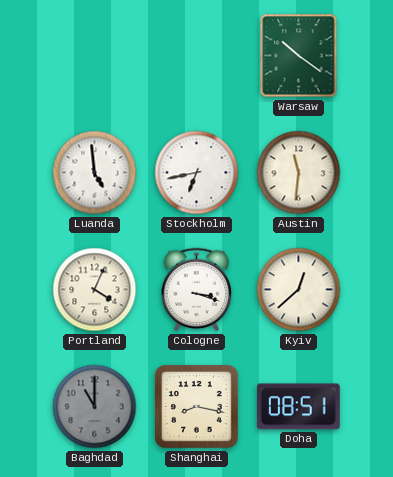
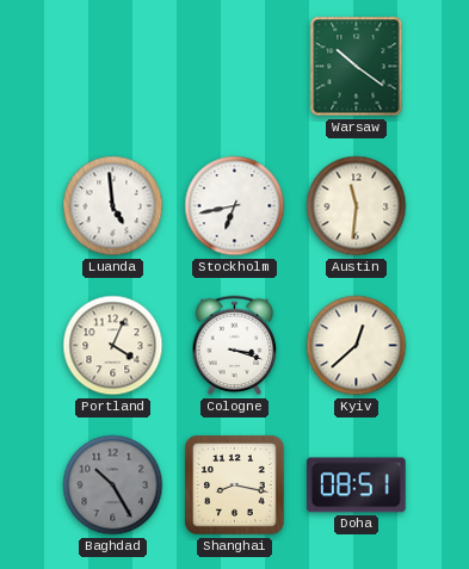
Baghdad: 11:00 -> 10:25 (113, 485)
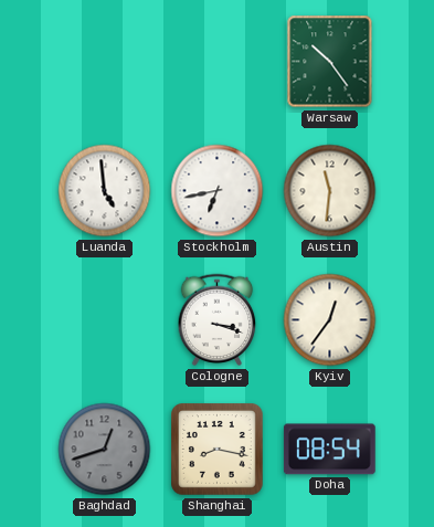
Warsaw: 10:21 -> 10:24 (330, 62)
Portland: 4:04 -> none (113, 346)
Kyiv: 12:38 -> 12:36 (330, 320)
Baghdad: 10:25 -> 12:42 (105, 450)
Doha: 08:51 -> 08:54 (329, 450)
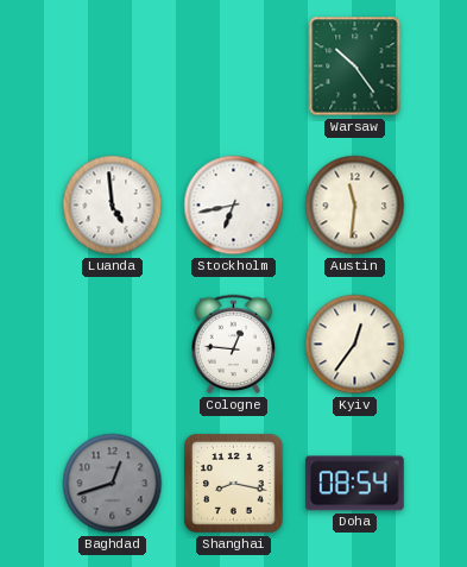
Cologne: 3:18 -> 12:46 (234, 345)
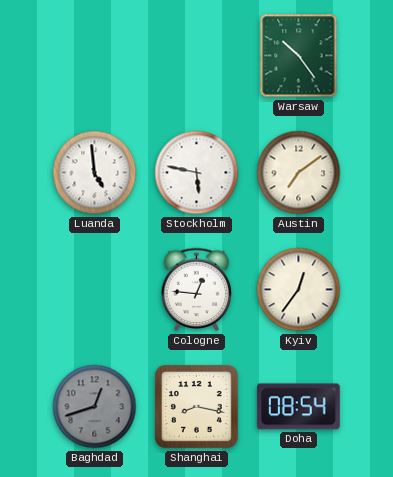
Stockholm: 6:43 -> 5:47 (197, 173)
Austin: 11:31 -> 7:09 (299, 173)
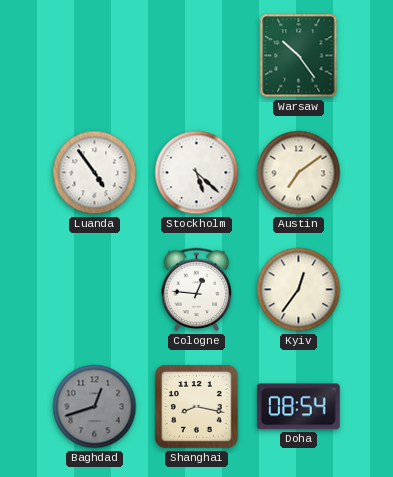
Luanda: 4:59 -> 4:54 (95, 173)
Stockholm: 5:47 -> 5:22 (197, 173)
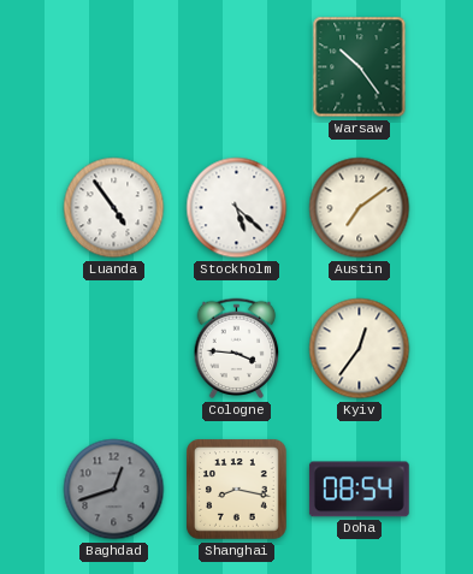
Cologne: 12:46 -> 3:46 (237, 349)
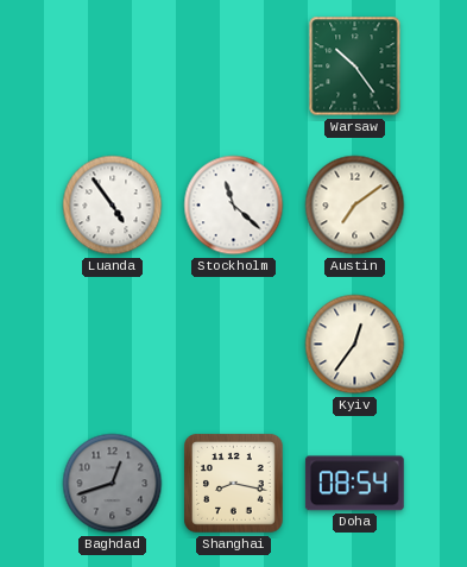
Stockholm: 5:22 -> 11:22 (234, 206)
Cologne: 3:46 -> none (237, 349)
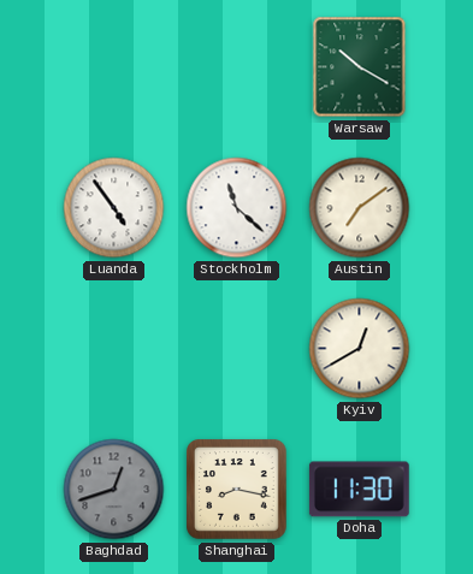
Warsaw: 10:24 -> 10:20 (360, 67)
Kyiv: 12:36 -> 12:40 (360, 349)
Doha: 08:54 -> 11:30 (359, 490)
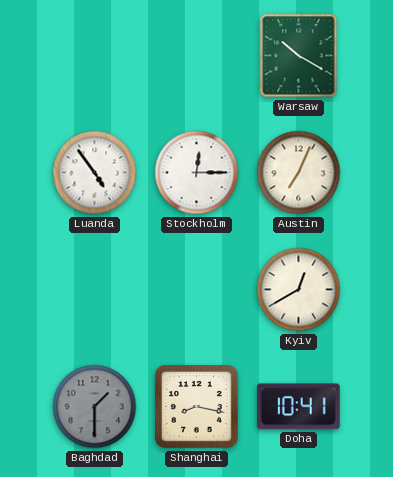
Stockholm: 11:22 -> 12:15 (197, 173)
Austin: 7:09 -> 7:04 (299, 173)
Baghdad: 12:42 -> 1:30 (95, 407)
Doha: 11:30 -> 10:41 (298, 407)
